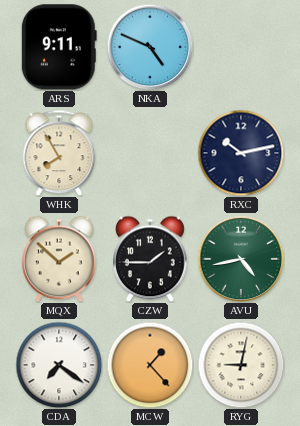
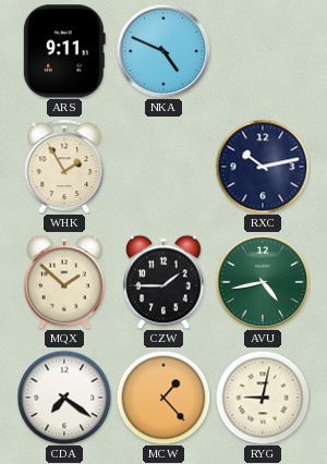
WHK: 7:55 -> 1:55 (64, 167)
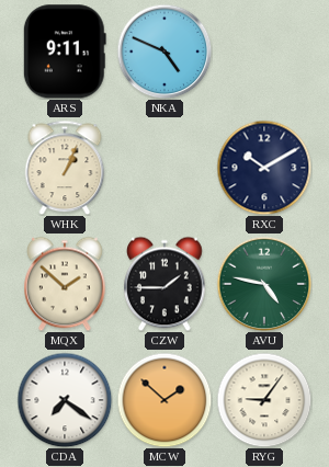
WHK: 1:55 -> 1:04 (65, 168)
RXC: 10:13 -> 10:10 (264, 168)
AVU: 4:43 -> 4:47 (264, 284)
MCW: 1:23 -> 1:52 (164, 400)
RYG: 9:02 -> 9:06 (264, 400)
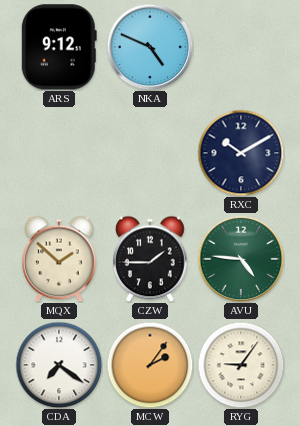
ARS: 9:11 -> 9:12 (59, 47)
WHK: 1:04 -> none (65, 168)
AVU: 4:47 -> 4:46 (241, 259)
MCW: 1:52 -> 2:06 (150, 365)
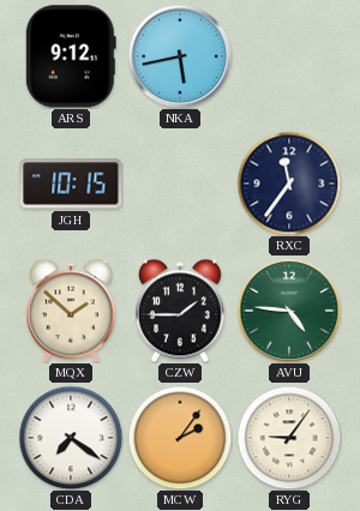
NKA: 4:49 -> 5:43 (180, 56)
JGH: none -> 10:15 (71, 184)
RXC: 10:10 -> 11:36 (289, 184)
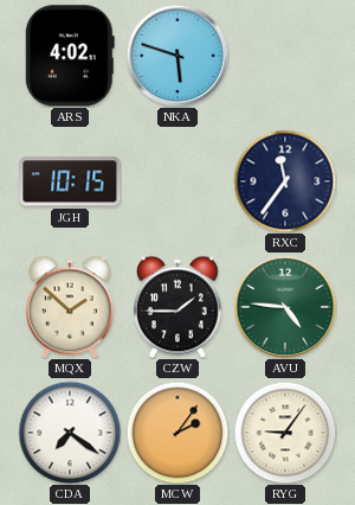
ARS: 9:12 -> 4:02 (70, 56)
NKA: 5:43 -> 5:48 (177, 56)
